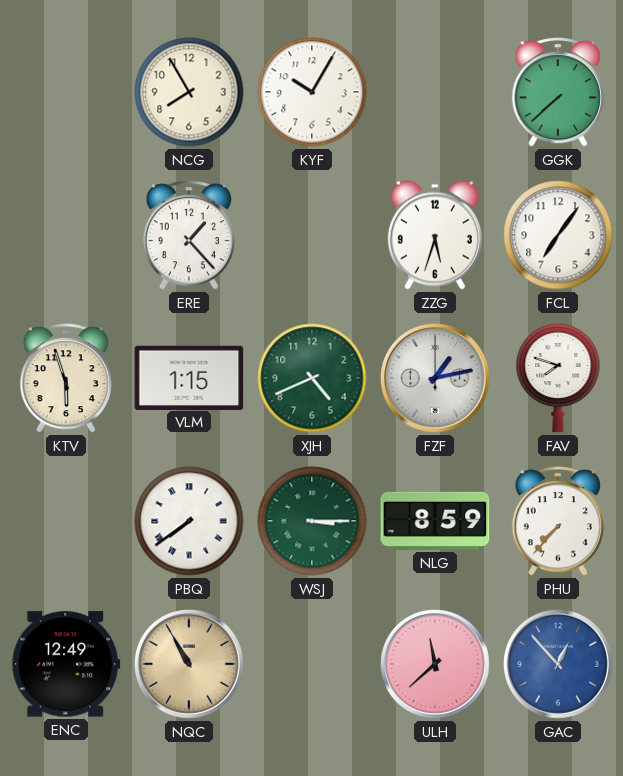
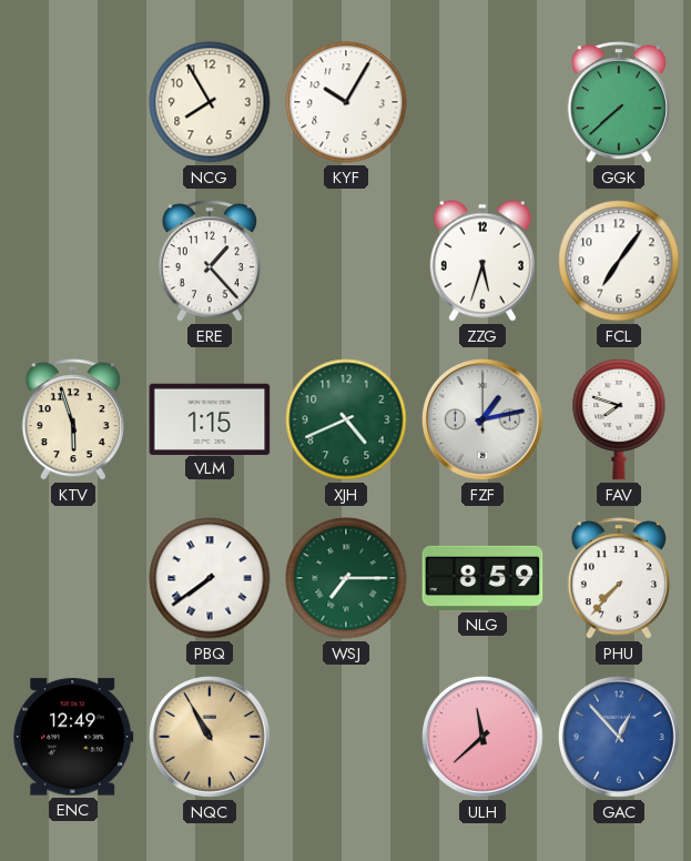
WSJ: 3:15 -> 7:15 (346, 578)
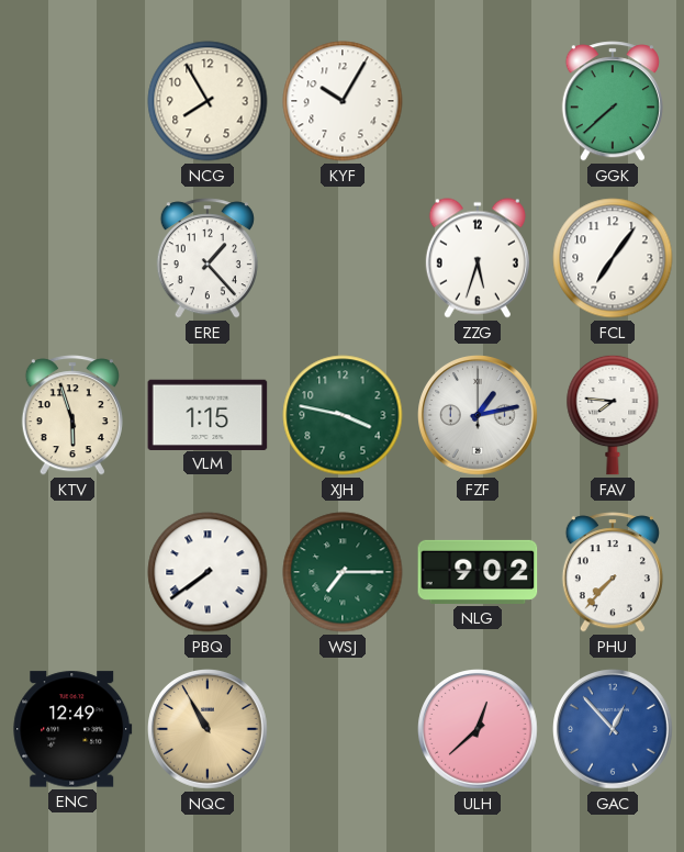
XJH: 4:41 -> 3:47 (343, 415)
FAV: 7:48 -> 7:46 (613, 415)
NLG: 8:59 -> 9:02 (478, 572)
ULH: 11:38 -> 12:38 (479, 730)
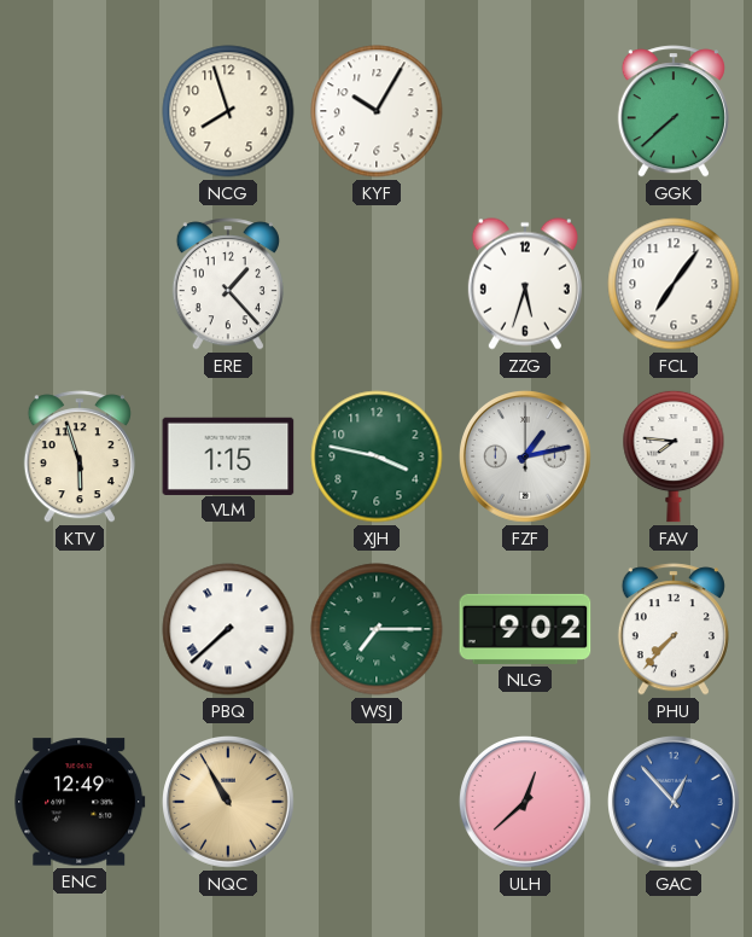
NCG: 7:55 -> 7:57 (228, 111)
PBQ: 7:39 -> 7:38 (228, 629)
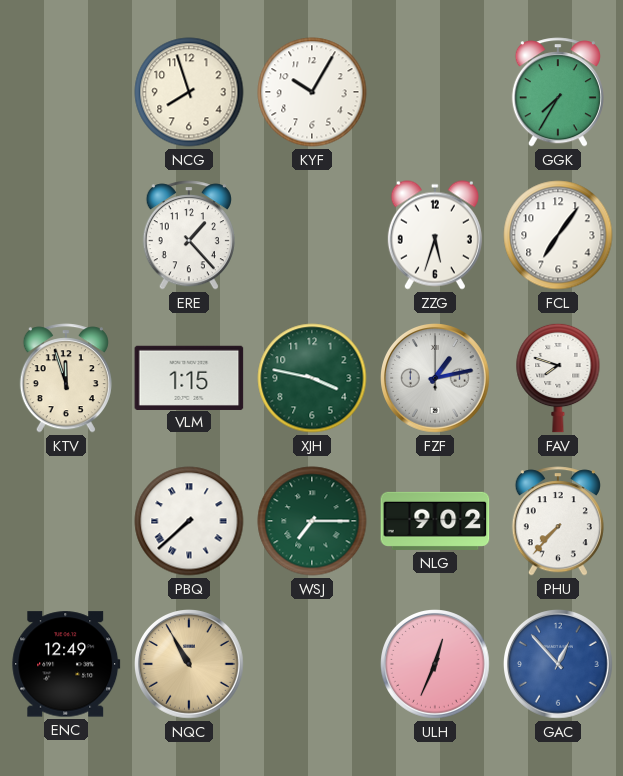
GGK: 7:38 -> 7:35 (558, 92)
KTV: 5:57 -> 11:57 (66, 378)
FAV: 7:46 -> 7:48 (558, 378)
ULH: 12:38 -> 12:34 (436, 665)
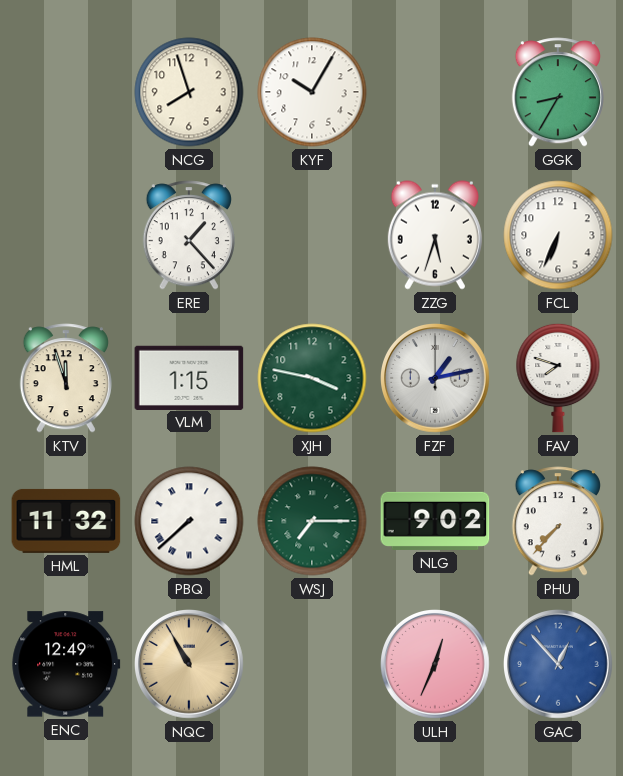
GGK: 7:35 -> 8:35 (558, 92)
FCL: 7:06 -> 6:34 (558, 235)
HML: none -> 11:32 (66, 521)
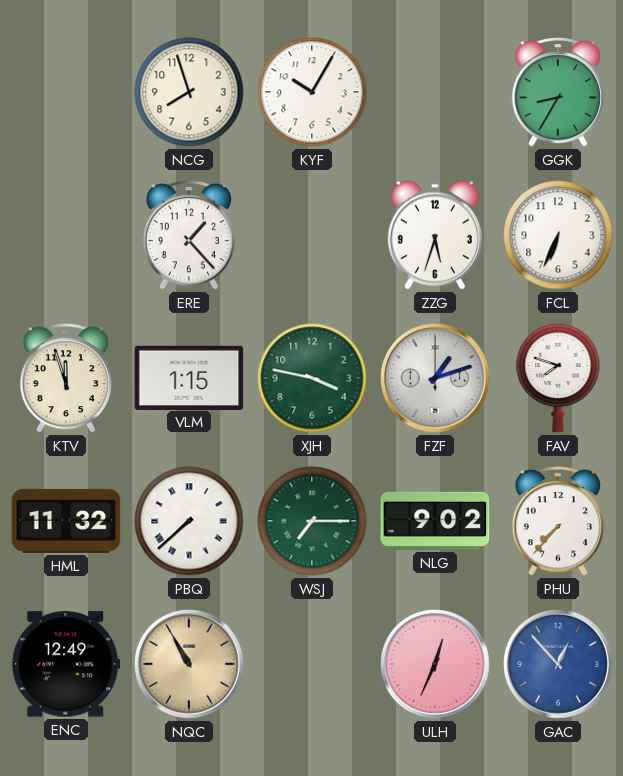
FZF: 1:13 -> 1:12 (436, 379)
